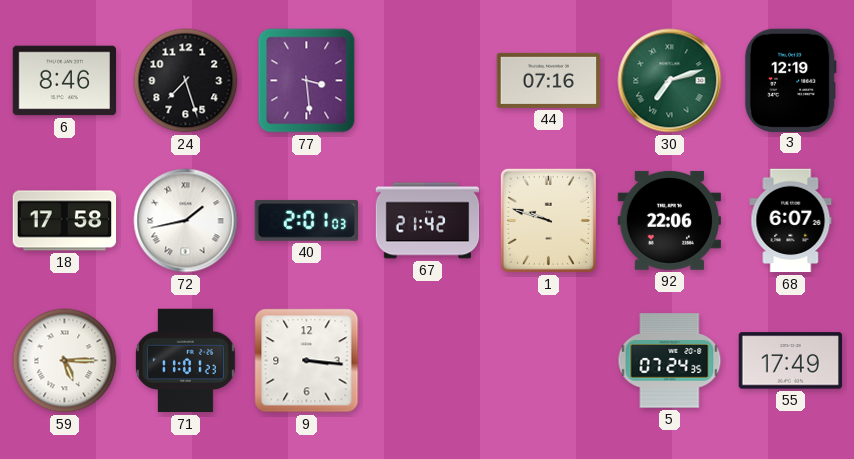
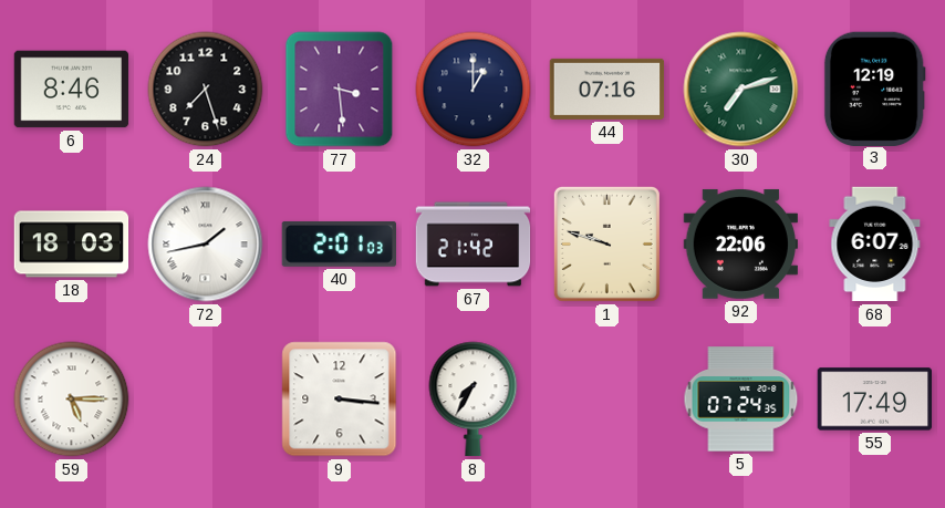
32: none -> 1:00 (474, 90)
18: 17:58 -> 18:03 (72, 245)
71: 11:01 -> none (185, 361)
8: none -> 7:35 (474, 400)
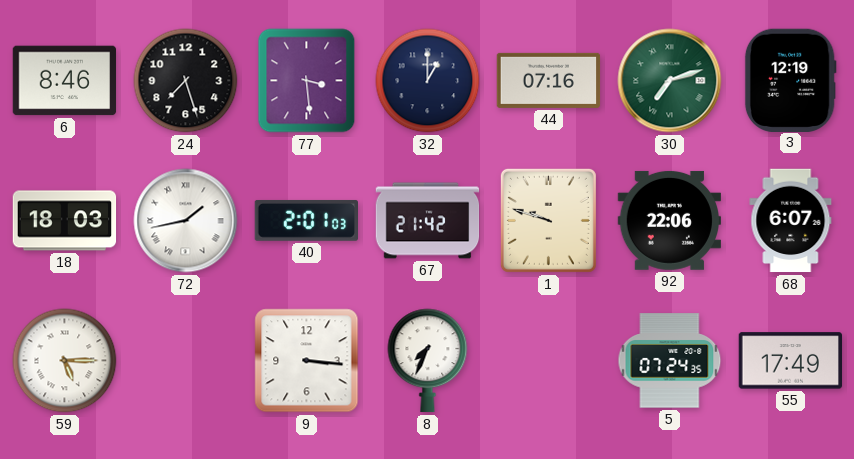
8: 7:35 -> 7:34 (428, 361)
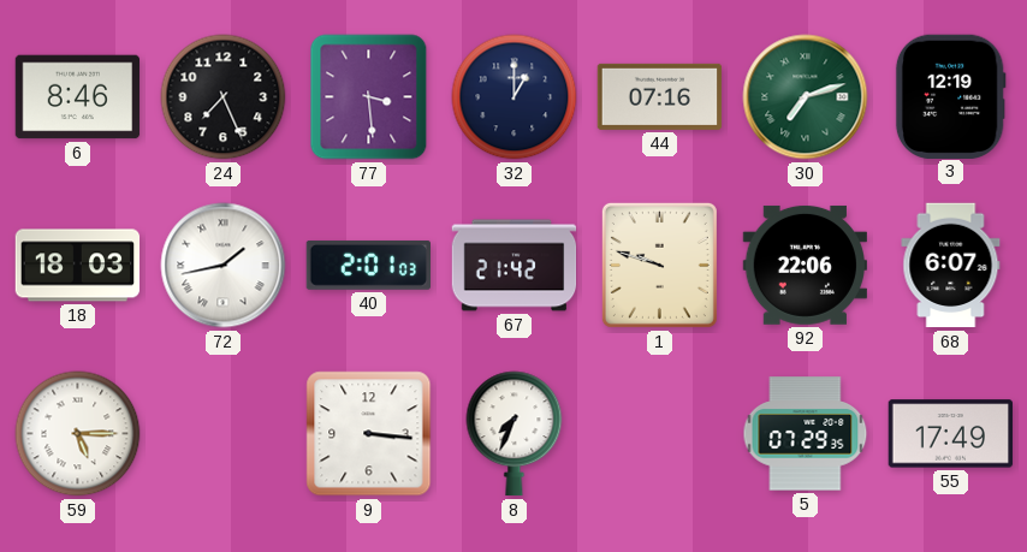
24: 7:27 -> 7:26 (224, 97)
5: 07:24 -> 07:29 (806, 434)
